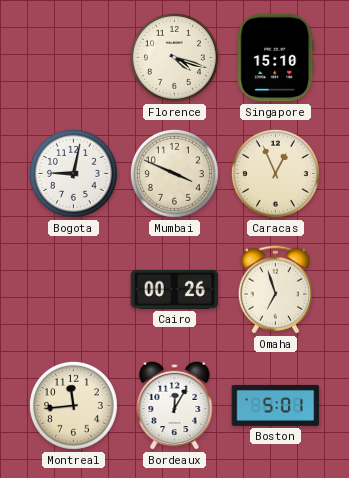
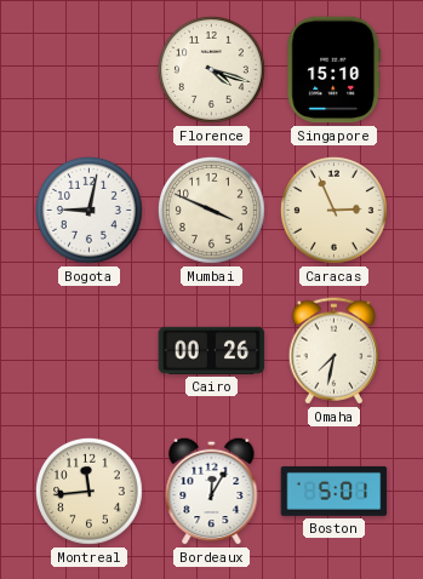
Caracas: 12:56 -> 2:56 (333, 210)
Omaha: 6:57 -> 7:32 (333, 351)
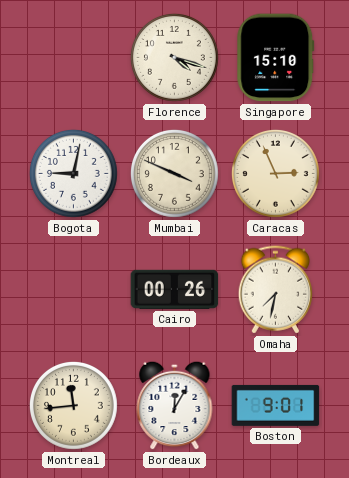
Boston: 5:01 -> 9:01 (276, 405)
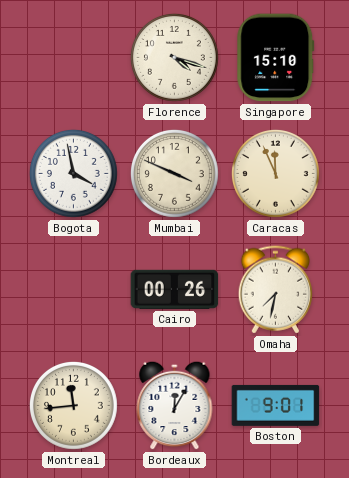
Bogota: 9:02 -> 3:58 (73, 173)
Caracas: 2:56 -> 11:56 (275, 173)
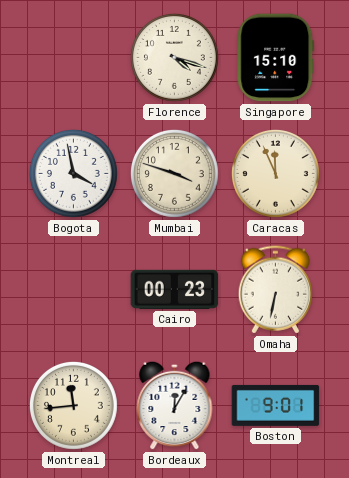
Mumbai: 3:49 -> 3:48 (174, 173)
Cairo: 00:26 -> 00:23 (175, 289)
Omaha: 7:32 -> 6:32 (275, 290)
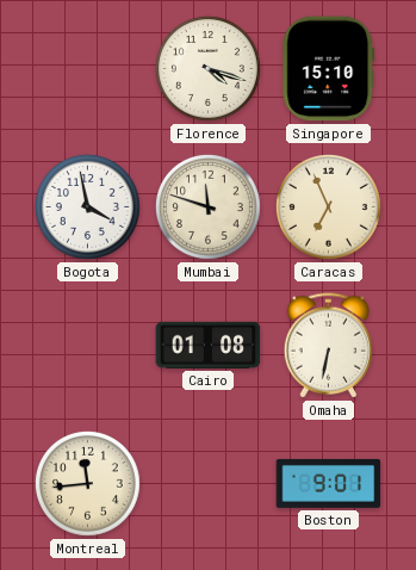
Mumbai: 3:48 -> 11:48 (207, 206)
Caracas: 11:56 -> 6:56 (328, 206)
Cairo: 00:23 -> 01:08 (209, 345)
Bordeaux: 12:05 -> none (175, 405)
